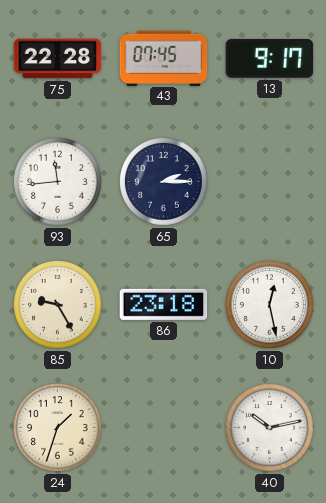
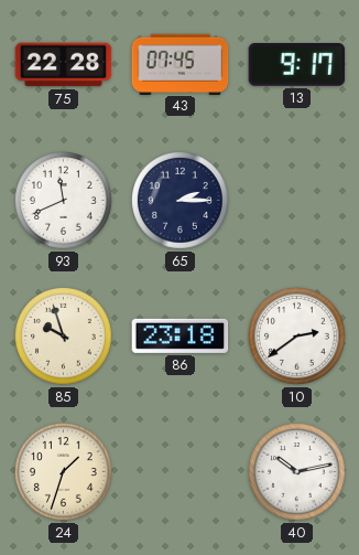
93: 11:44 -> 11:41 (64, 201)
85: 9:25 -> 9:57 (64, 337)
10: 12:28 -> 2:39 (297, 337)
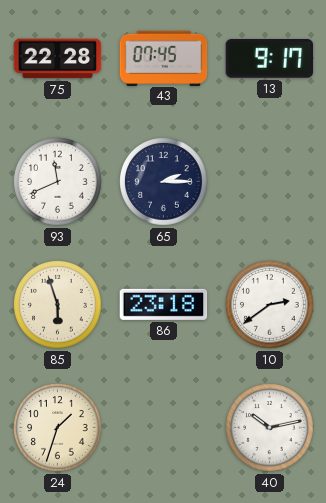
85: 9:57 -> 5:57 (58, 305)
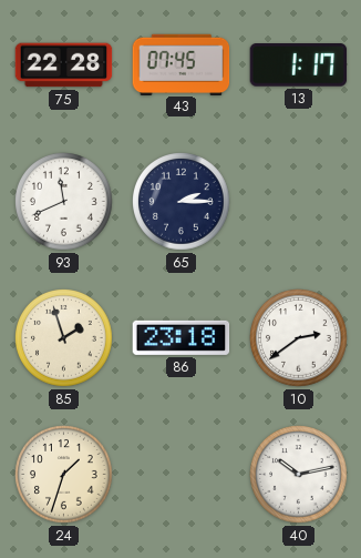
13: 9:17 -> 1:17 (299, 65)
85: 5:57 -> 1:57 (64, 338)
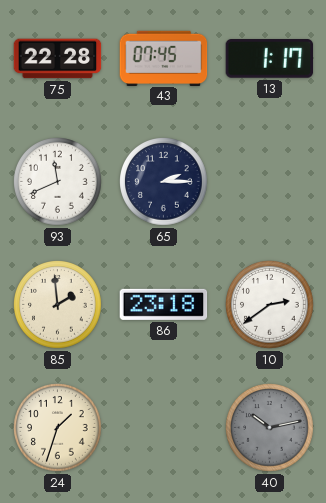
85: 1:57 -> 1:59 (58, 305)
40 dial: white -> grey (270, 428)
